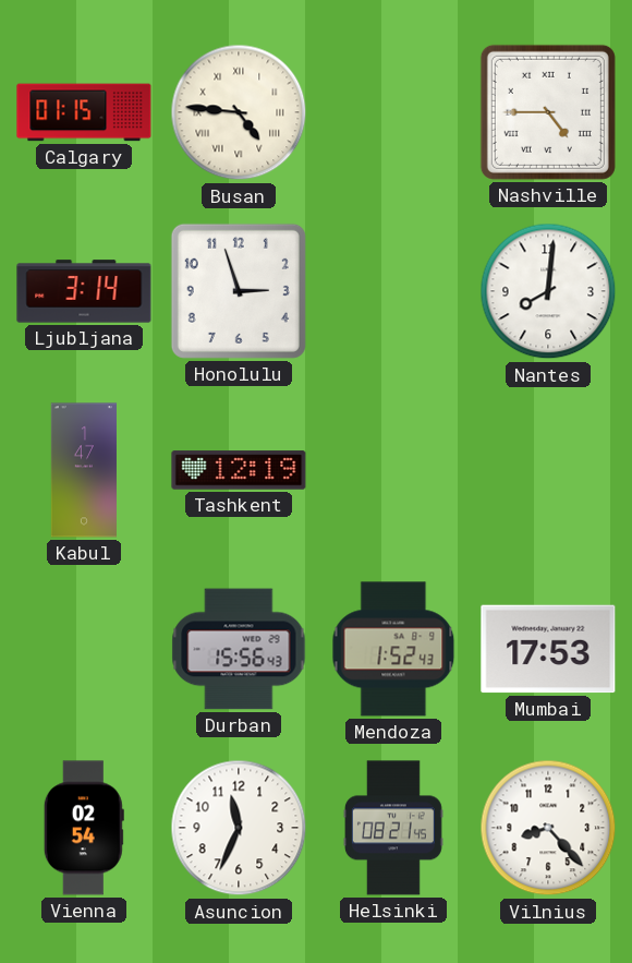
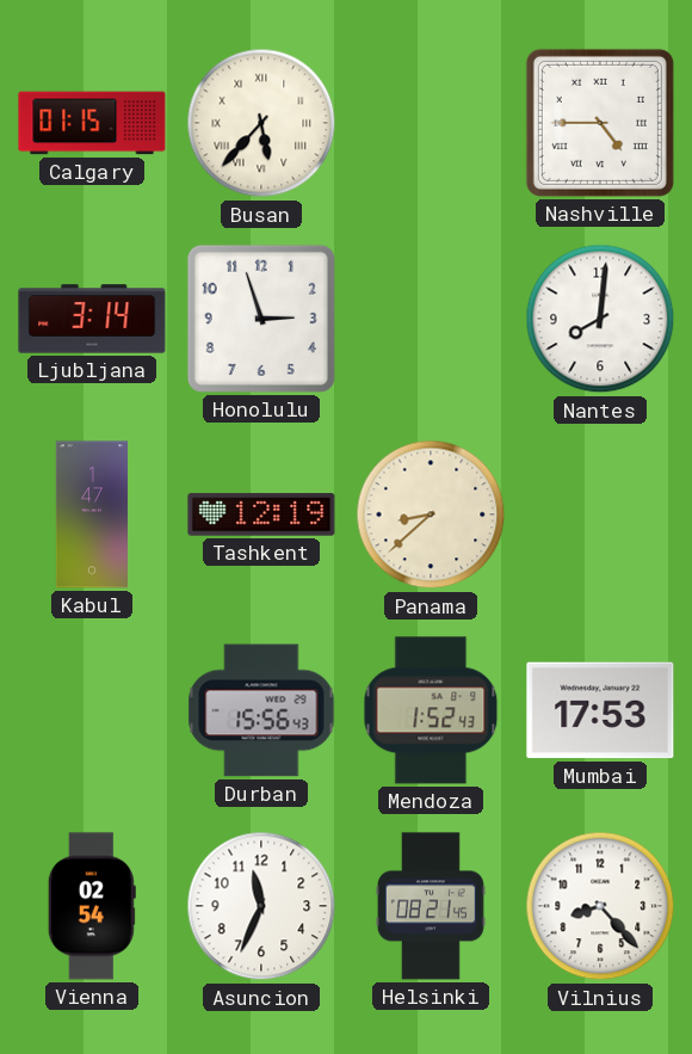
Busan: 4:46 -> 5:37 (261, 123)
Panama: none -> 8:38 (431, 514)
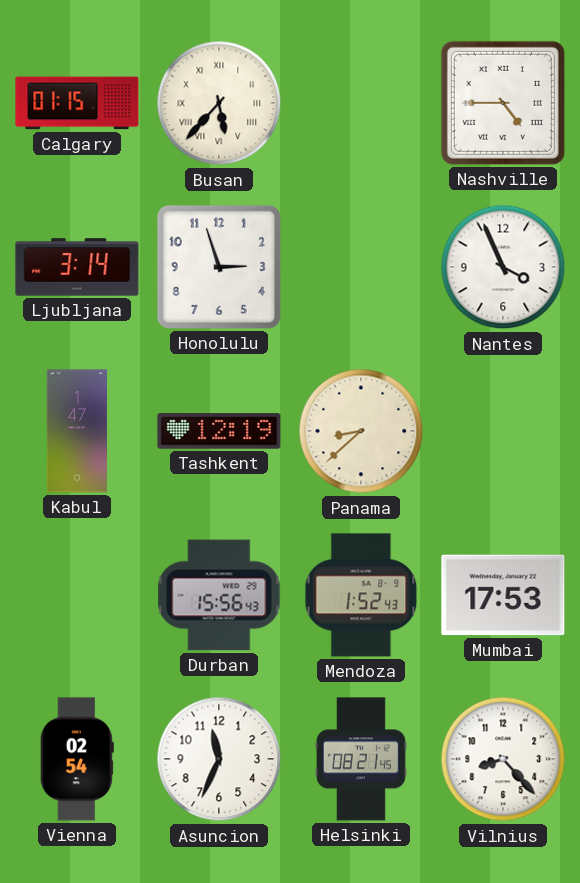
Nantes: 8:01 -> 3:56 (503, 267)
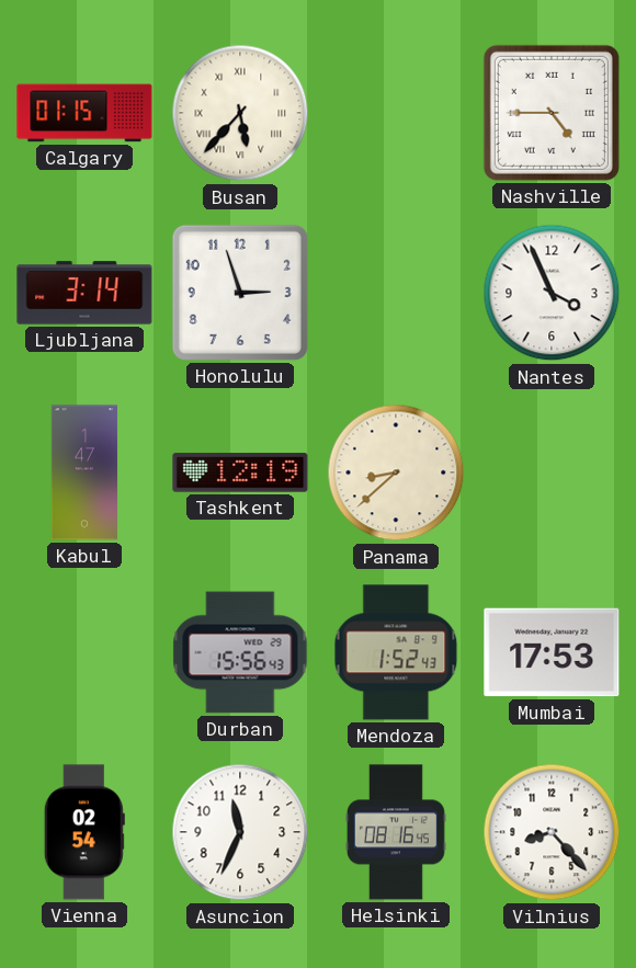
Helsinki: 08:21 -> 08:16 (396, 832)
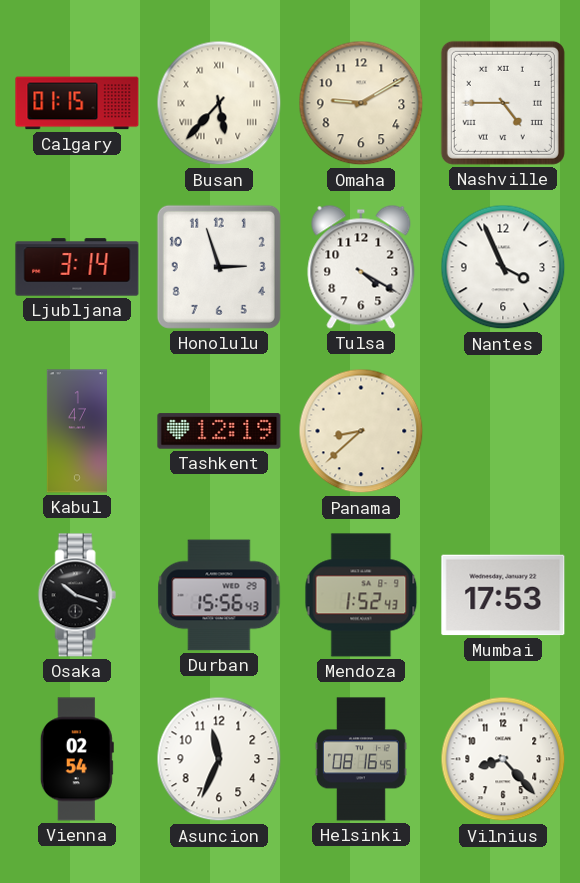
Omaha: none -> 9:10 (361, 103)
Tulsa: none -> 4:20 (361, 267)
Osaka: none -> 10:18 (77, 595)
